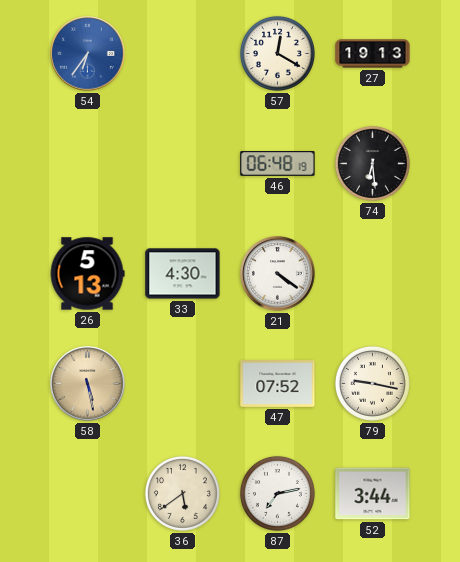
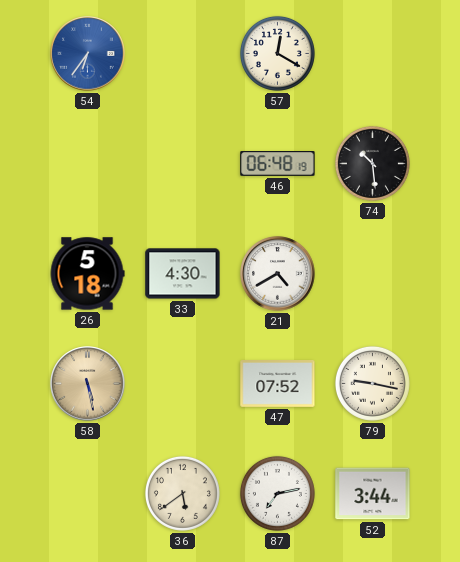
27: 19:13 -> none (373, 54)
74: 6:29 -> 10:29 (372, 163)
26: 5:13 -> 5:18 (87, 274)
21: 4:21 -> 4:40 (278, 274)
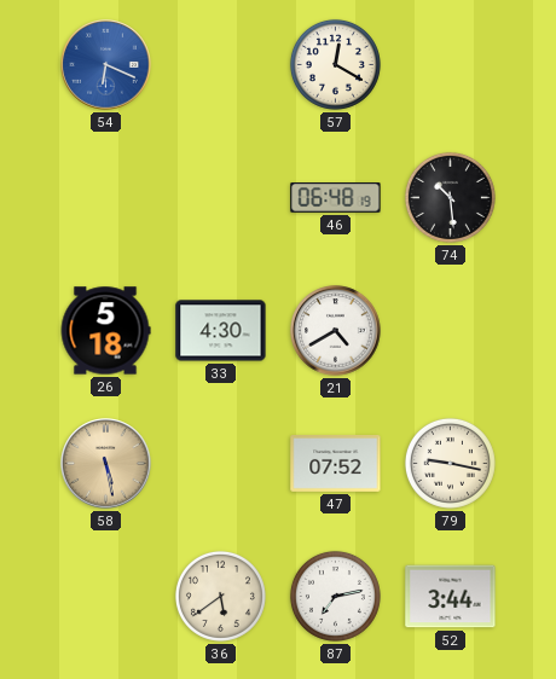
54: 6:36 -> 6:19 (106, 65)
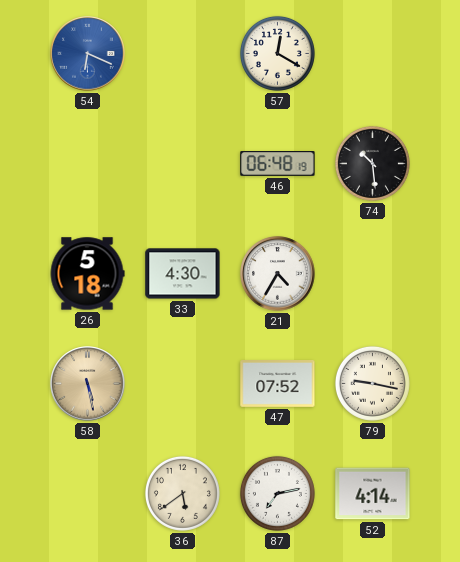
21: 4:40 -> 4:35 (278, 274)
52: 3:44 -> 4:14 (373, 494)
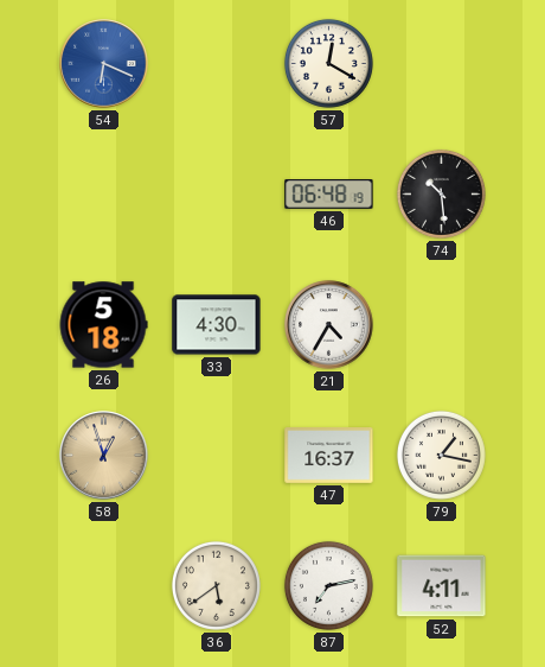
58: 5:28 -> 12:57 (104, 456)
47: 07:52 -> 16:37 (329, 456)
79: 9:17 -> 1:17 (441, 455)
52: 4:14 -> 4:11 (442, 586)
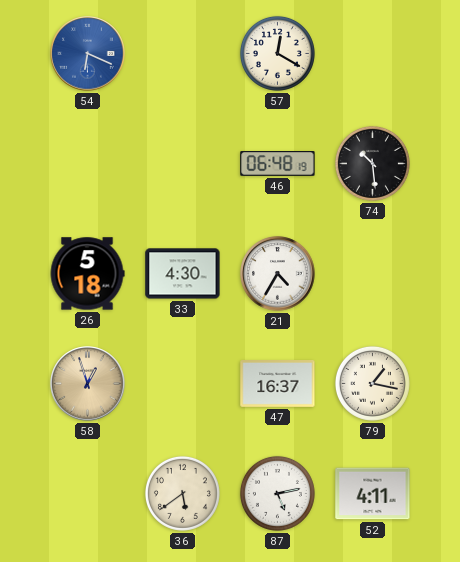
87: 7:13 -> 5:13 (277, 493)
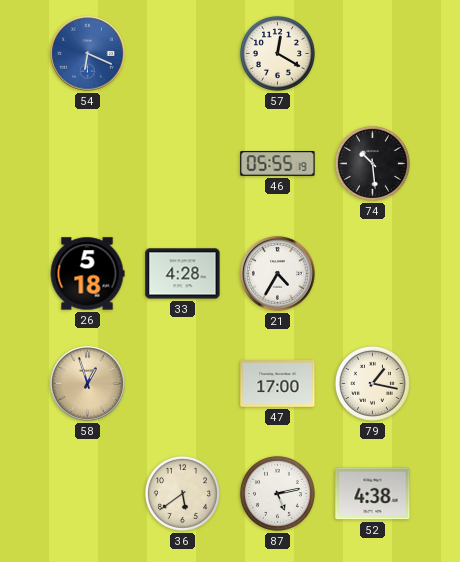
46: 06:48 -> 05:55 (278, 164)
33: 4:30 -> 4:28 (183, 274)
47: 16:37 -> 17:00 (278, 384)
52: 4:11 -> 4:38 (373, 494)
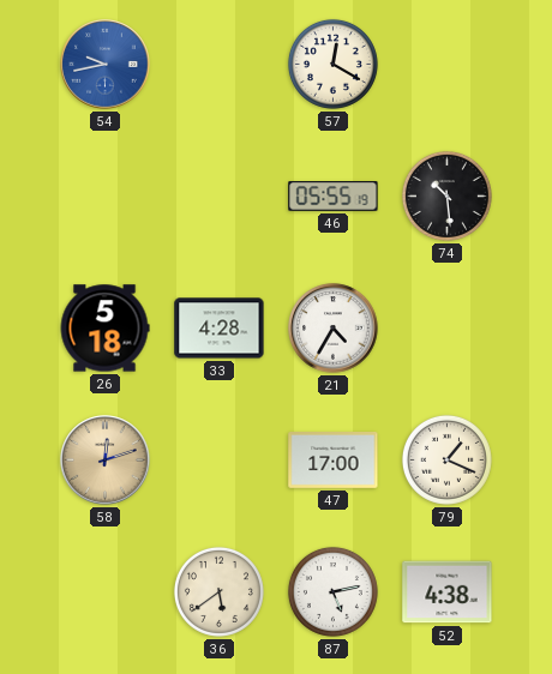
54: 6:19 -> 9:43 (106, 65)
58: 12:57 -> 12:12 (106, 461)
79: 1:17 -> 1:19 (446, 459)
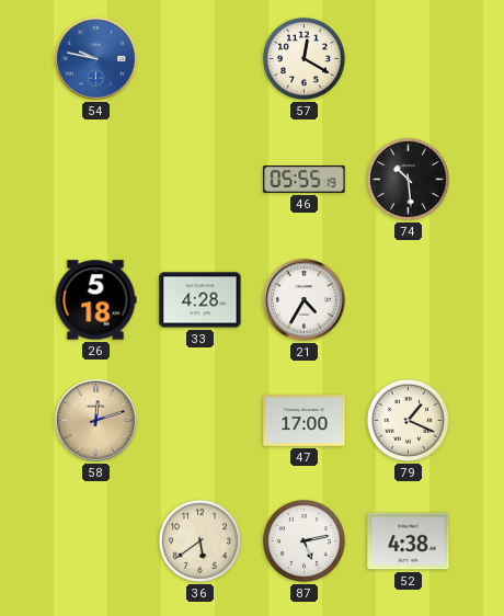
54: 9:43 -> 9:47 (96, 59)
